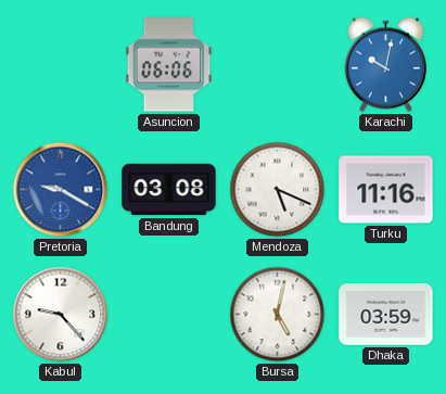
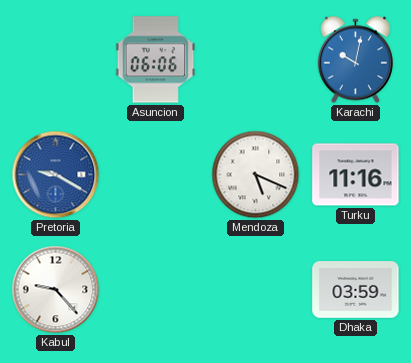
Bandung: 03:08 -> none (169, 190)
Bursa: 5:02 -> none (278, 315)
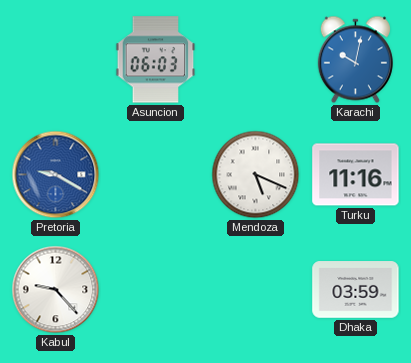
Asuncion: 06:06 -> 06:03 (156, 60)
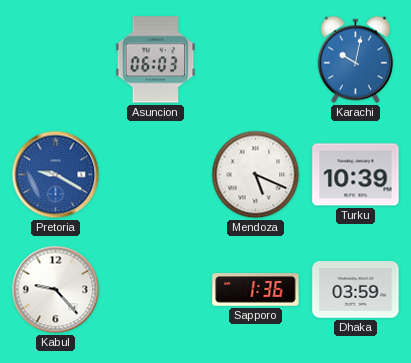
Turku: 11:16 -> 10:39 (356, 175)
Sapporo: none -> 1:36 (256, 290)
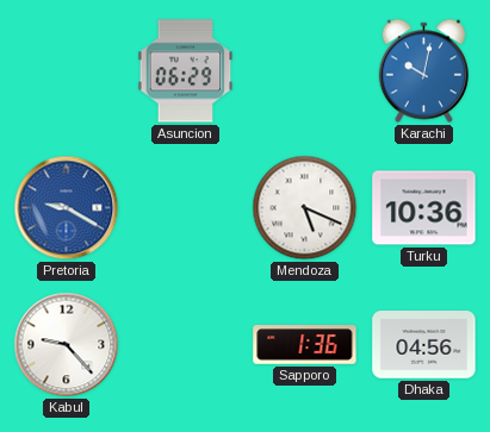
Asuncion: 06:03 -> 06:29 (186, 71)
Turku: 10:39 -> 10:36 (424, 208)
Dhaka: 03:59 -> 04:56 (424, 345)
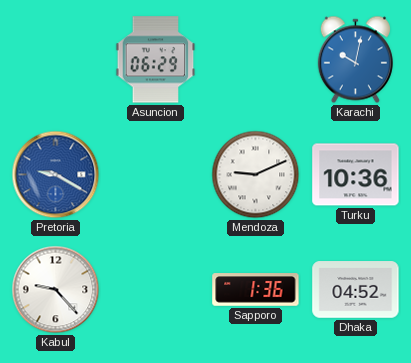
Mendoza: 5:19 -> 9:11 (256, 175)
Dhaka: 04:56 -> 04:52 (356, 290)
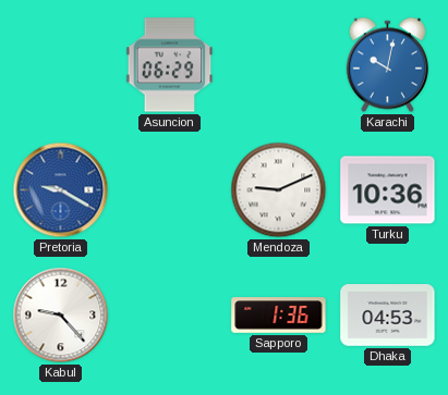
Dhaka: 04:52 -> 04:53 (388, 316)
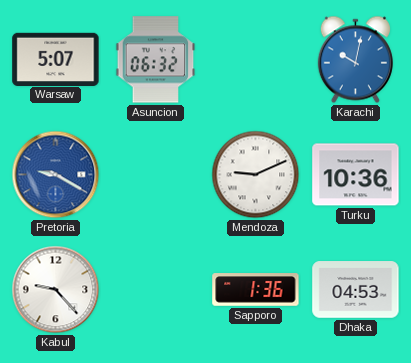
Warsaw: none -> 5:07 (56, 59)
Asuncion: 06:29 -> 06:32 (156, 60)
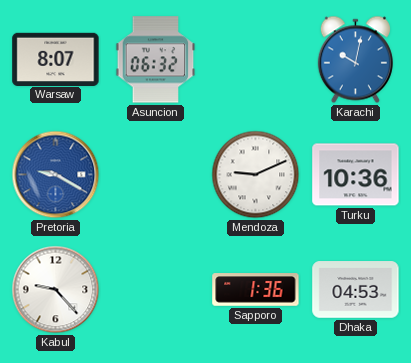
Warsaw: 5:07 -> 8:07 (56, 59)
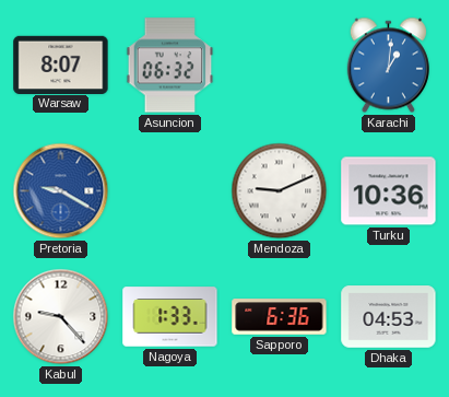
Karachi: 10:02 -> 1:01 (388, 66)
Nagoya: none -> 1:33 (170, 317)
Sapporo: 1:36 -> 6:36 (280, 317)
